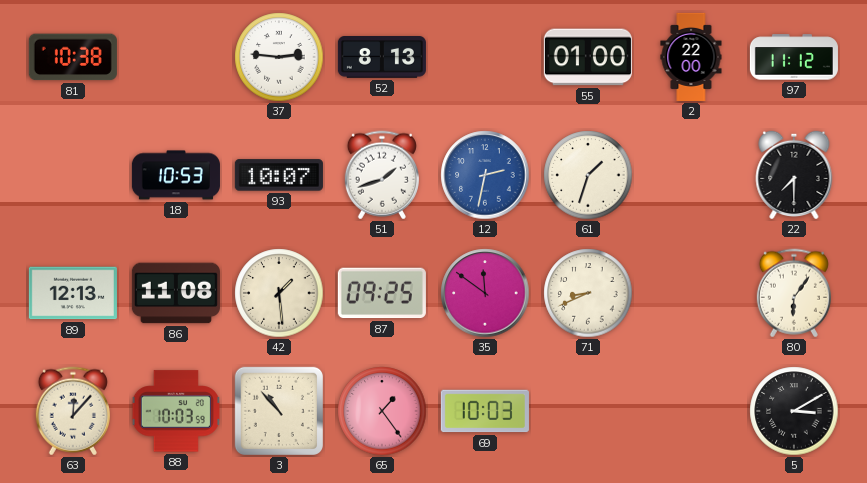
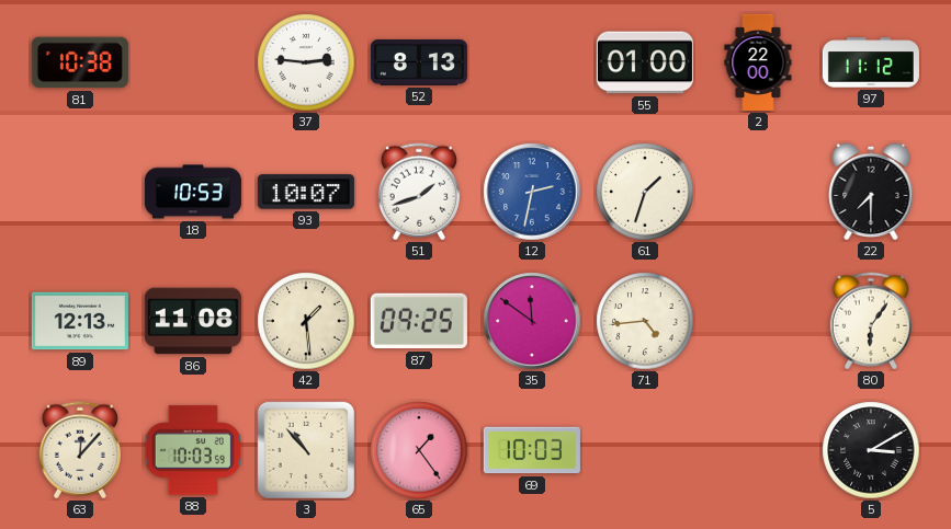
71: 8:41 -> 4:44 (645, 321)
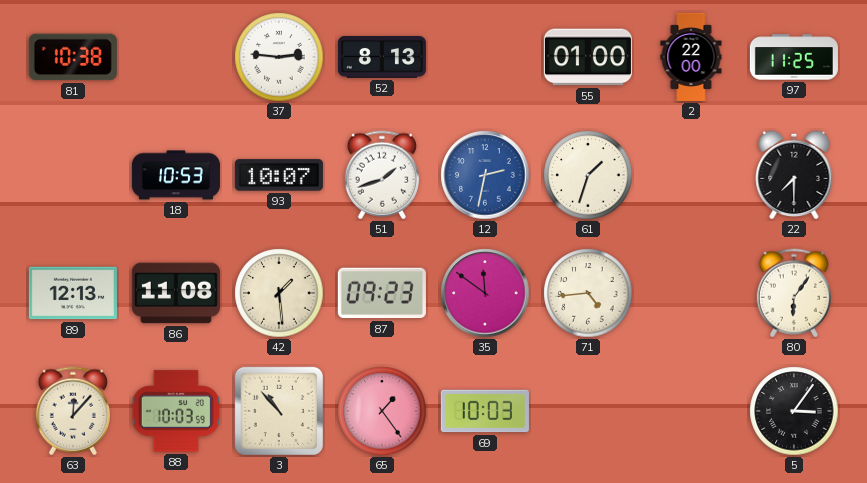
97: 11:12 -> 11:25 (794, 57)
87: 09:25 -> 09:23 (382, 293)
5: 3:10 -> 3:06 (794, 411)
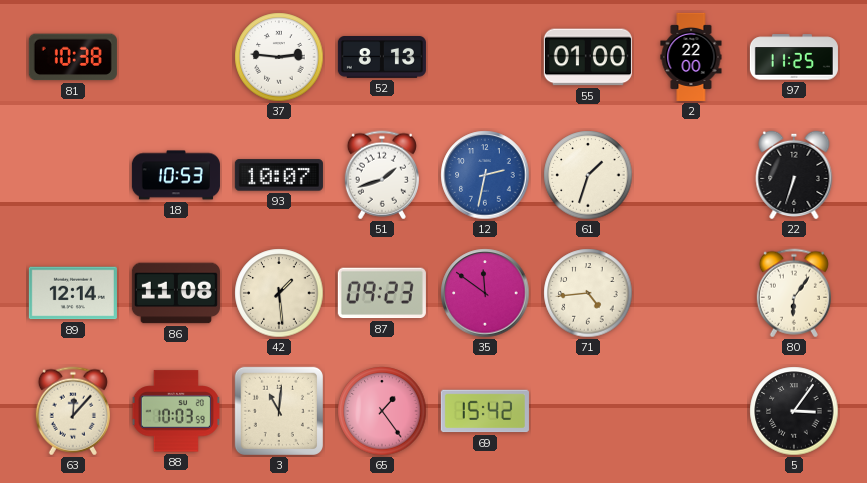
22: 7:30 -> 6:33 (794, 175)
89: 12:13 -> 12:14 (73, 293)
3: 10:53 -> 11:01 (279, 411)
69: 10:03 -> 15:42 (485, 411)
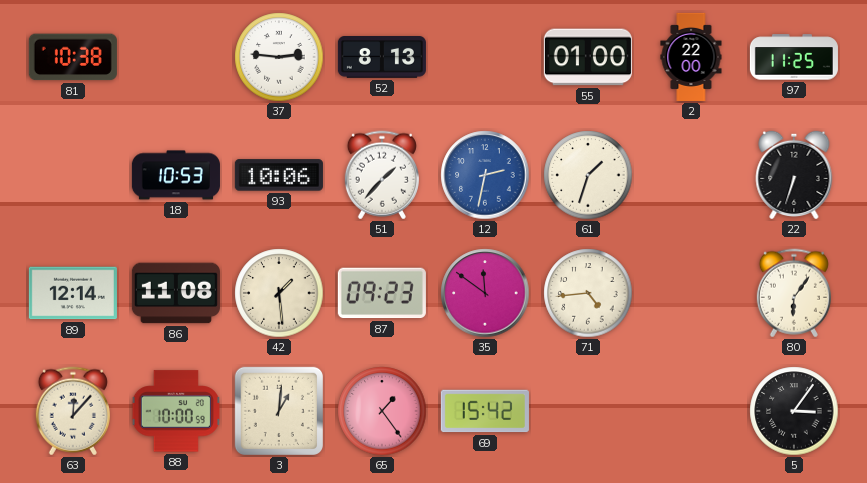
93: 10:07 -> 10:06 (279, 175)
51: 1:42 -> 1:37 (382, 175)
88: 10:03 -> 10:00 (175, 411)
3: 11:01 -> 1:01 (279, 411)
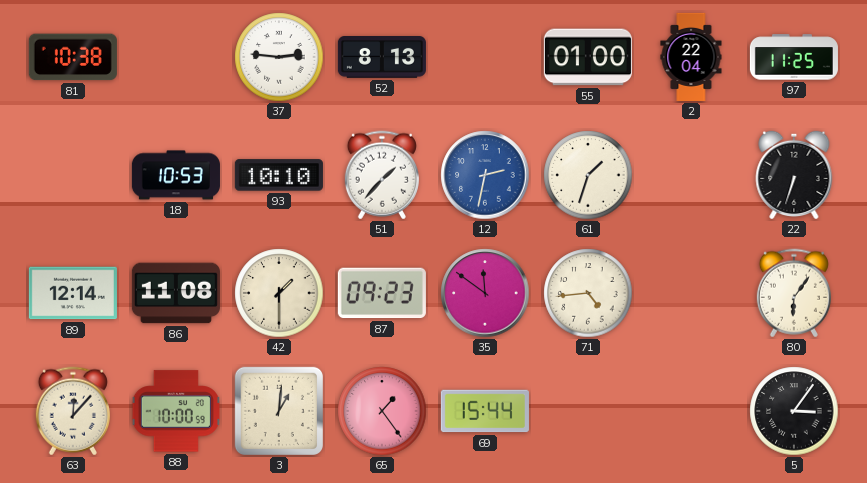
2: 22:00 -> 22:04 (691, 57)
93: 10:06 -> 10:10 (279, 175)
42: 1:29 -> 1:30 (279, 293)
69: 15:42 -> 15:44 (485, 411)
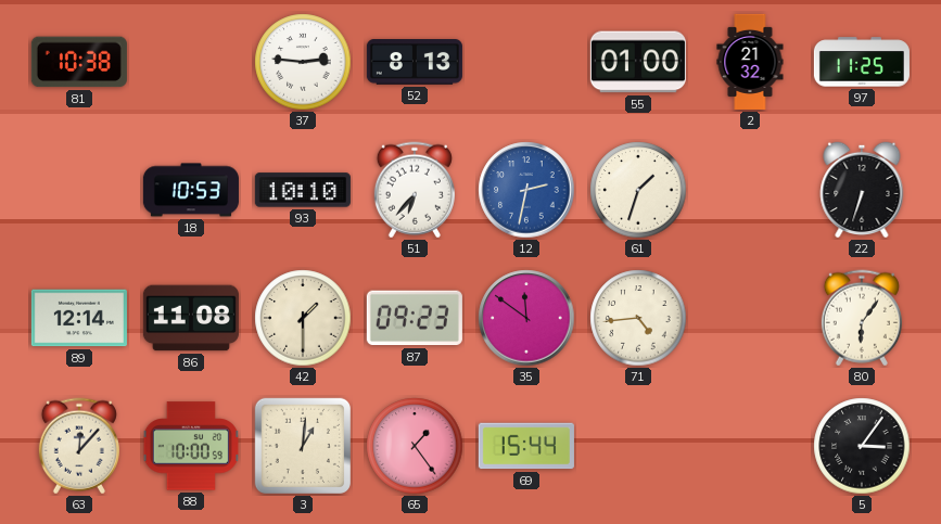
2: 22:04 -> 21:32 (750, 62)
51: 1:37 -> 6:37 (415, 190)
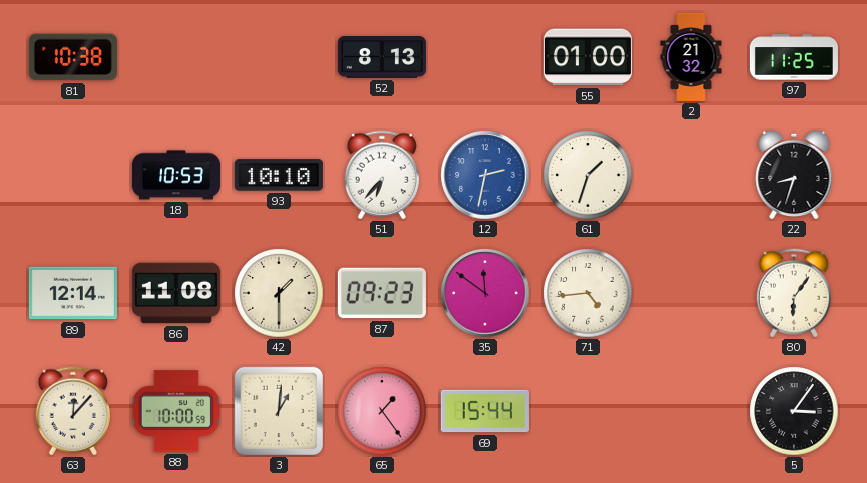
37: 2:46 -> none (303, 62)
22: 6:33 -> 8:33 (794, 175)
